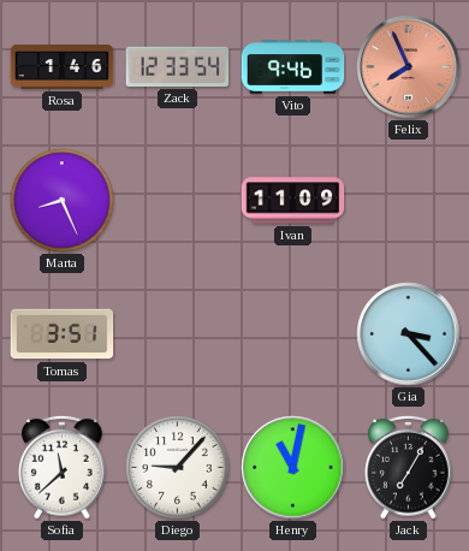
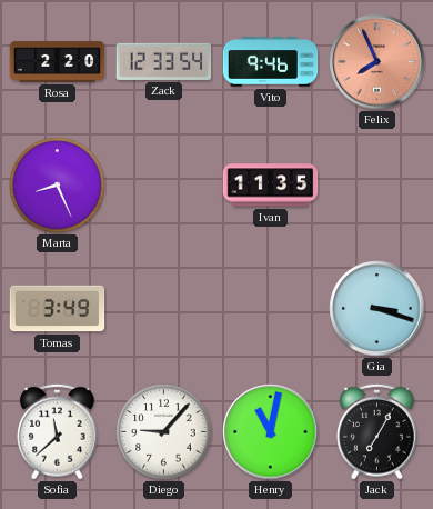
Rosa: 1:46 -> 2:20 (58, 62)
Ivan: 11:09 -> 11:35 (271, 186)
Tomas: 3:51 -> 3:49 (58, 309)
Gia: 3:23 -> 3:18 (377, 309)
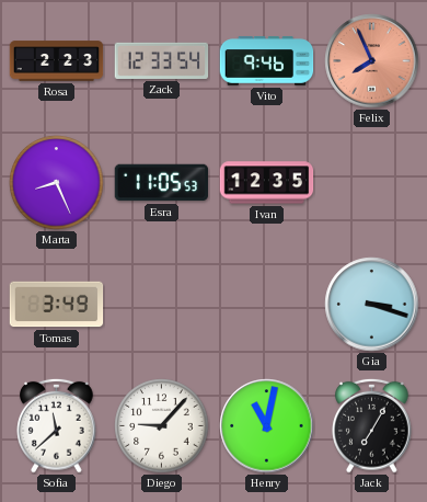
Rosa: 2:20 -> 2:23 (57, 61)
Esra: none -> 11:05 (162, 183)
Ivan: 11:35 -> 12:35 (267, 183)
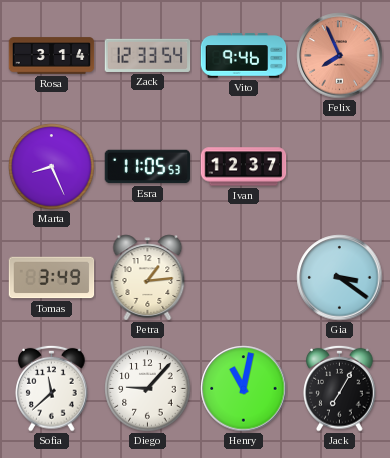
Rosa: 2:23 -> 3:14 (52, 56)
Ivan: 12:35 -> 12:37 (244, 167)
Petra: none -> 1:14 (148, 278)
Gia: 3:18 -> 3:21 (340, 278)
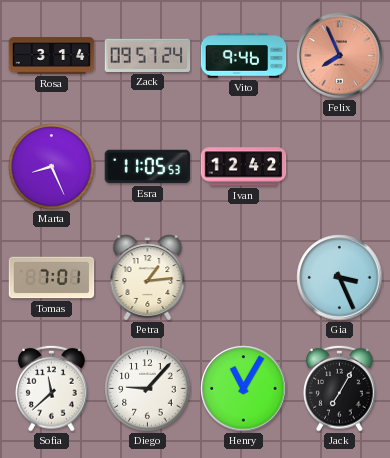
Zack: 12:33 -> 09:57 (148, 55)
Ivan: 12:37 -> 12:42 (244, 167)
Tomas: 3:49 -> 7:01 (52, 278)
Gia: 3:21 -> 3:26 (340, 278)
Henry: 11:02 -> 11:05 (244, 389)
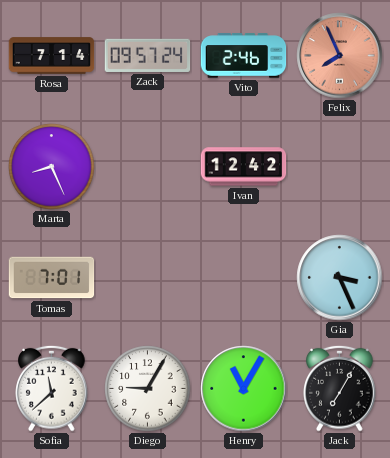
Rosa: 3:14 -> 7:14 (52, 56)
Vito: 9:46 -> 2:46 (244, 56)
Esra: 11:05 -> none (148, 167)
Petra: 1:14 -> none (148, 278)
Diego: 9:07 -> 9:05 (148, 389)
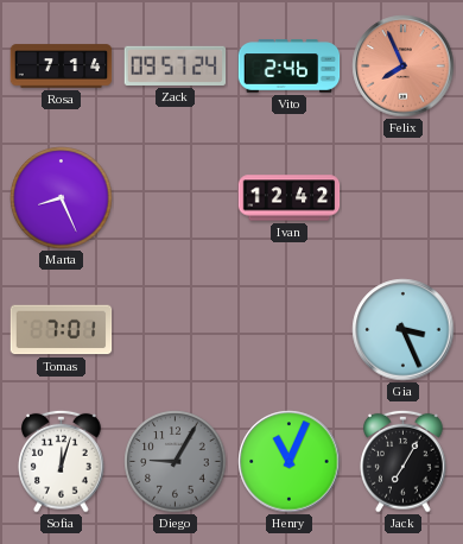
Sofia: 11:38 -> 12:03 (62, 461)
Diego dial: white -> grey (176, 462)
Henry: 11:05 -> 11:04 (290, 462)
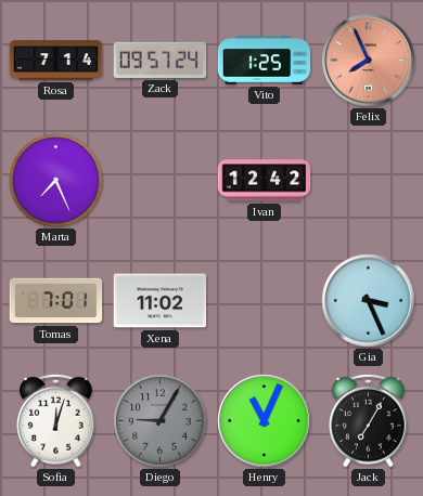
Vito: 2:46 -> 1:25 (265, 61)
Marta: 8:26 -> 7:26 (56, 181)
Xena: none -> 11:02 (161, 301)
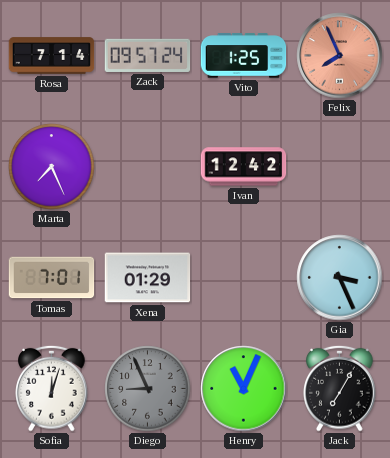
Xena: 11:02 -> 01:29 (148, 278)
Diego: 9:05 -> 8:56 (148, 389)
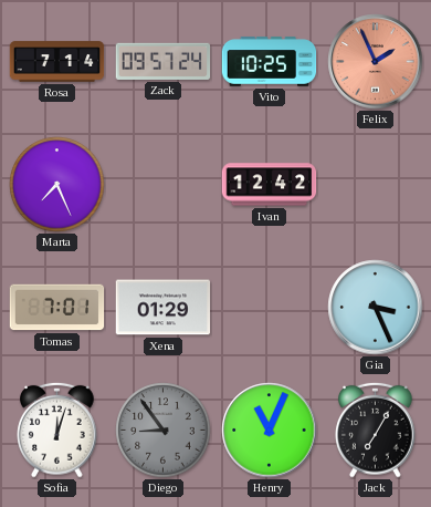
Vito: 1:25 -> 10:25 (270, 62)
Felix: 7:56 -> 1:56 (376, 62)
Diego: 8:56 -> 8:54 (164, 431)
